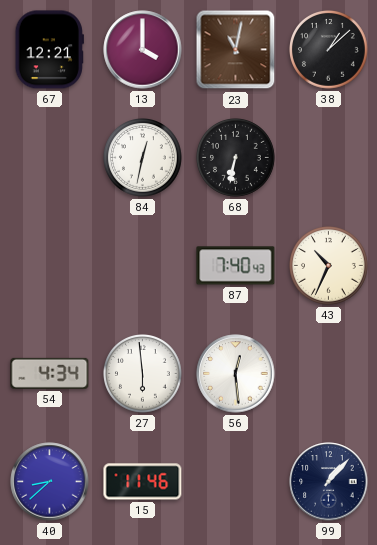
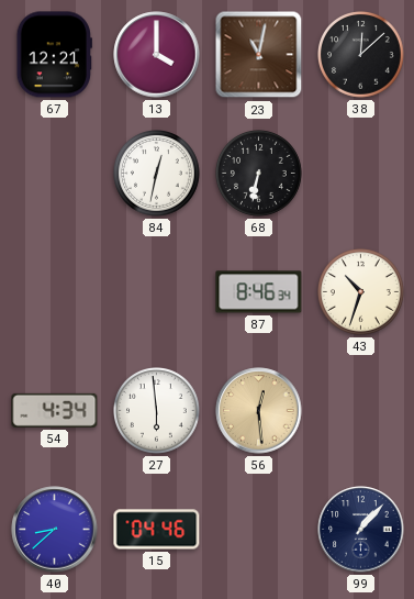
38: 1:08 -> 12:08 (361, 55)
87: 7:40 -> 8:46 (259, 292)
43: 10:34 -> 10:33 (361, 292)
56 dial: white -> champagne (259, 411)
15: 11:46 -> 04:46 (157, 530)
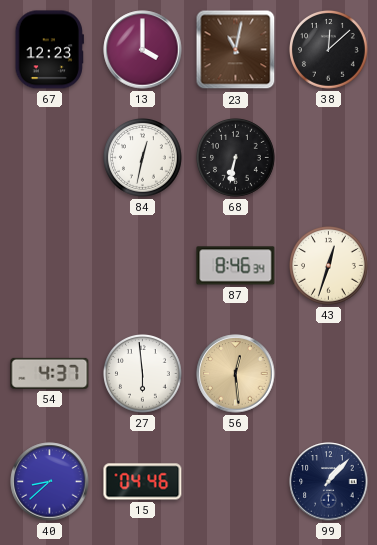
67: 12:21 -> 12:23 (49, 50)
43: 10:33 -> 12:33 (329, 266)
54: 4:34 -> 4:37 (50, 373)
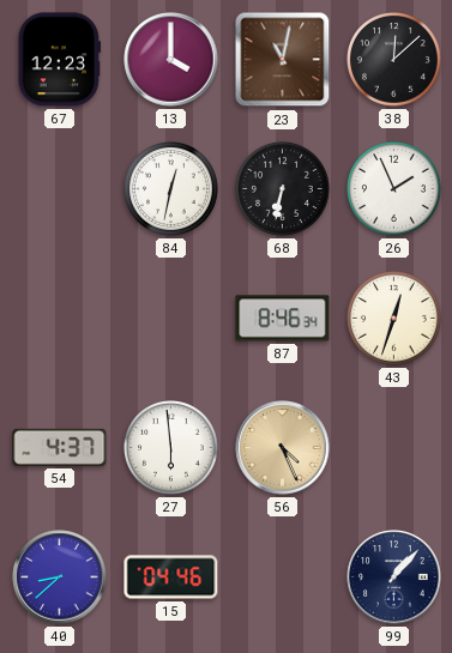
26: none -> 1:56 (394, 189)
56: 12:29 -> 4:26 (283, 448)
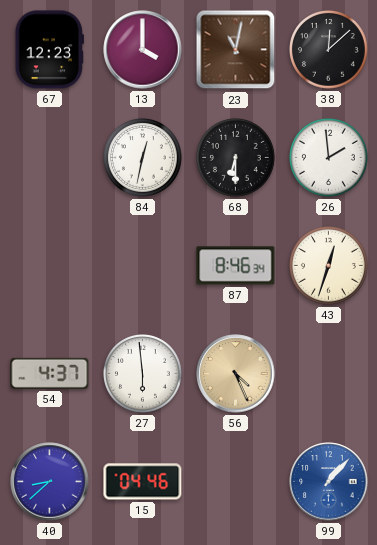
68: 6:32 -> 6:30 (236, 158)
26: 1:56 -> 1:59 (329, 158)
99 dial: navy -> blue (329, 482)
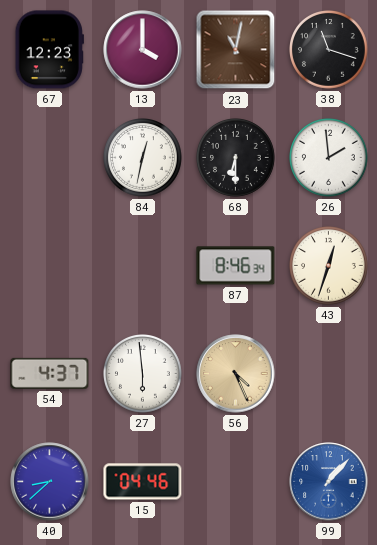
38: 12:08 -> 11:18 (329, 50)
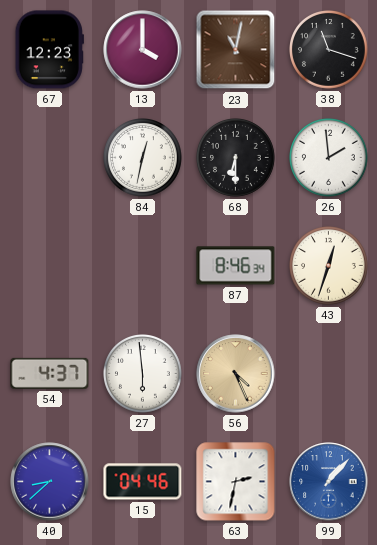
63: none -> 2:32 (236, 482)
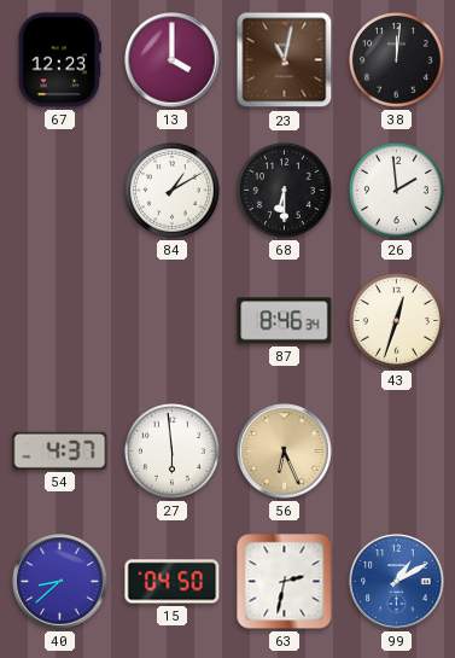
38: 11:18 -> 12:01 (397, 60)
84: 12:32 -> 1:10 (173, 191)
56: 4:26 -> 6:26 (285, 452)
15: 04:46 -> 04:50 (173, 582)
99: 1:07 -> 1:10 (397, 582)
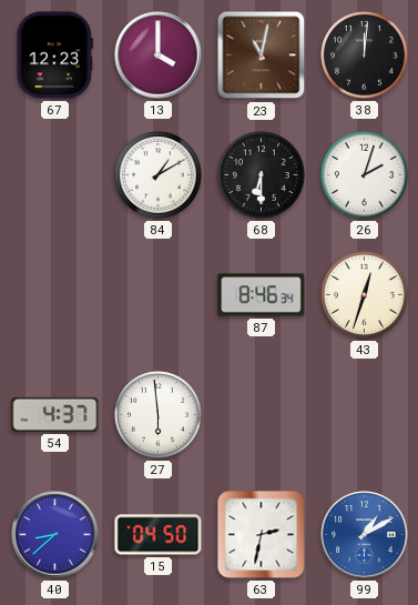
26: 1:59 -> 2:03 (365, 175)
56: 6:26 -> none (285, 452)
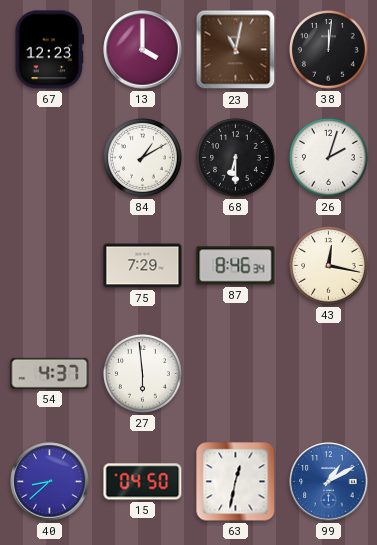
75: none -> 7:29 (143, 266)
43: 12:33 -> 12:17 (329, 266)
63: 2:32 -> 12:32 (236, 482)
